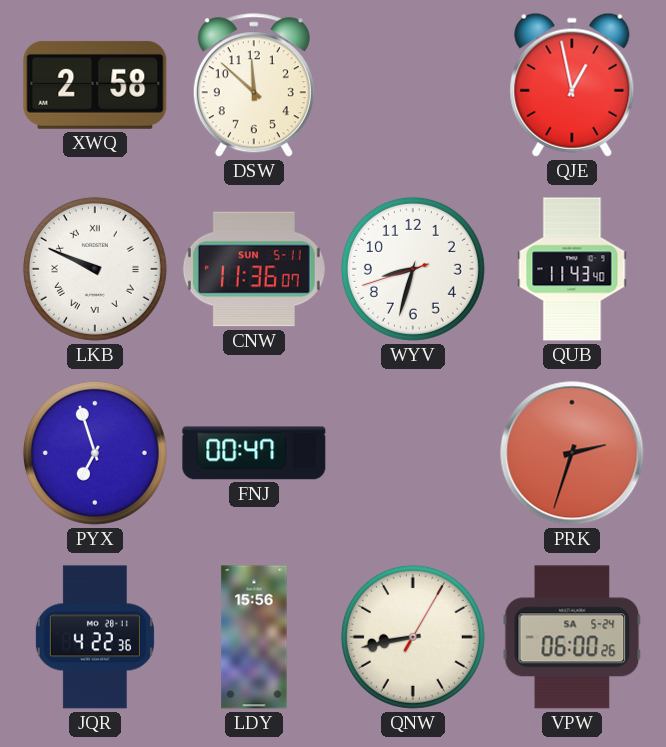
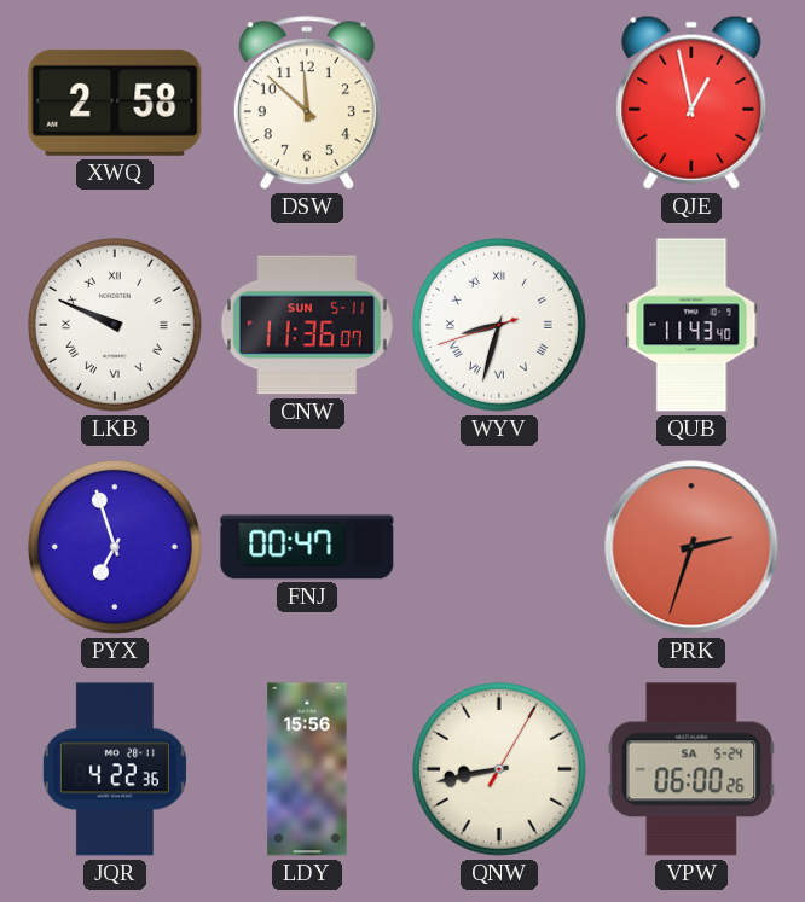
WYV numerals: Arabic -> Roman (499, 325)
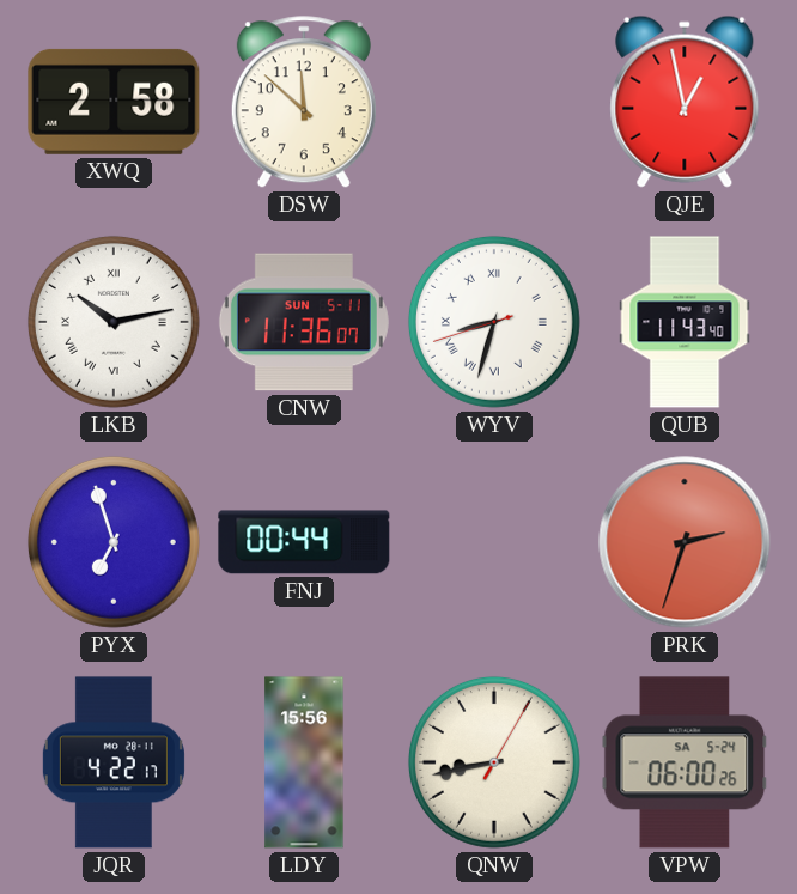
LKB: 9:49 -> 10:13 (114, 322)
FNJ: 00:47 -> 00:44 (304, 542)
JQR: 4:22:36 -> 4:22:17 (114, 762)
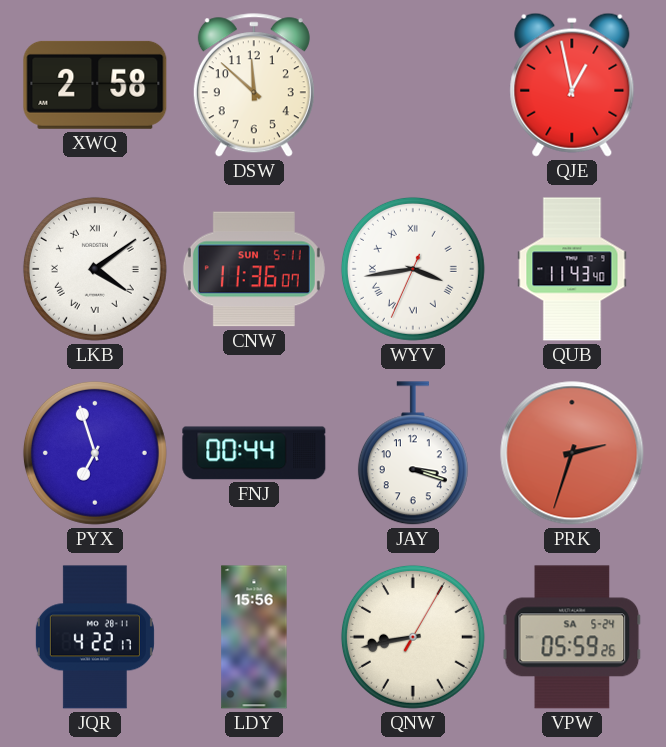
LKB: 10:13 -> 4:09 (95, 269)
WYV: 8:32 -> 3:43 (413, 269)
JAY: none -> 3:18 (413, 454)
VPW: 06:00 -> 05:59 (572, 637)
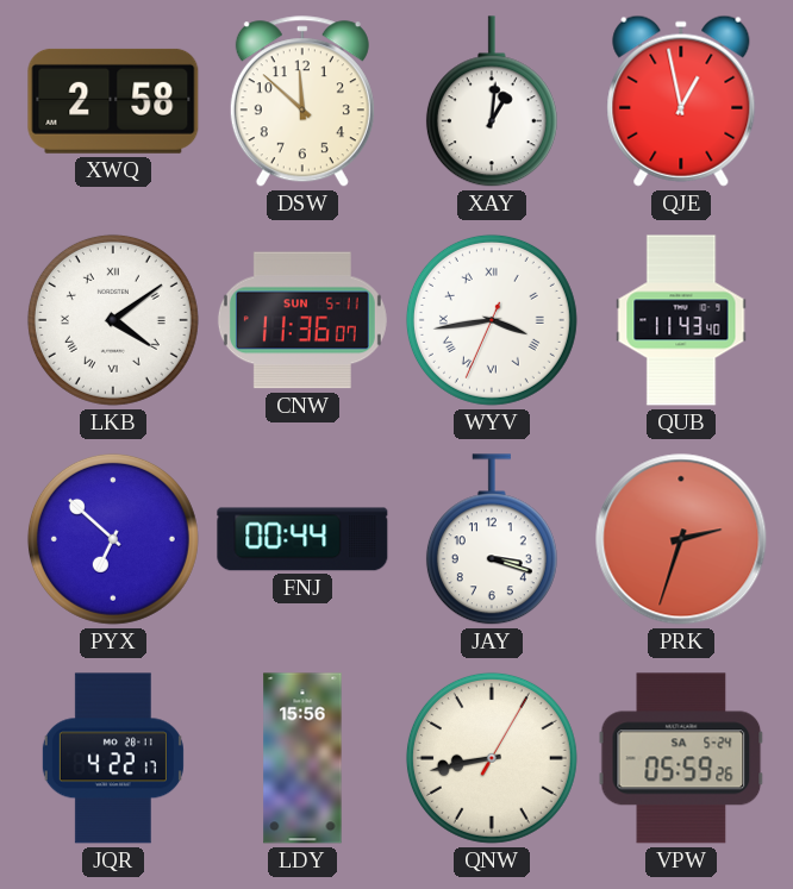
XAY: none -> 1:01 (492, 102)
PYX: 6:57 -> 6:52 (113, 539)
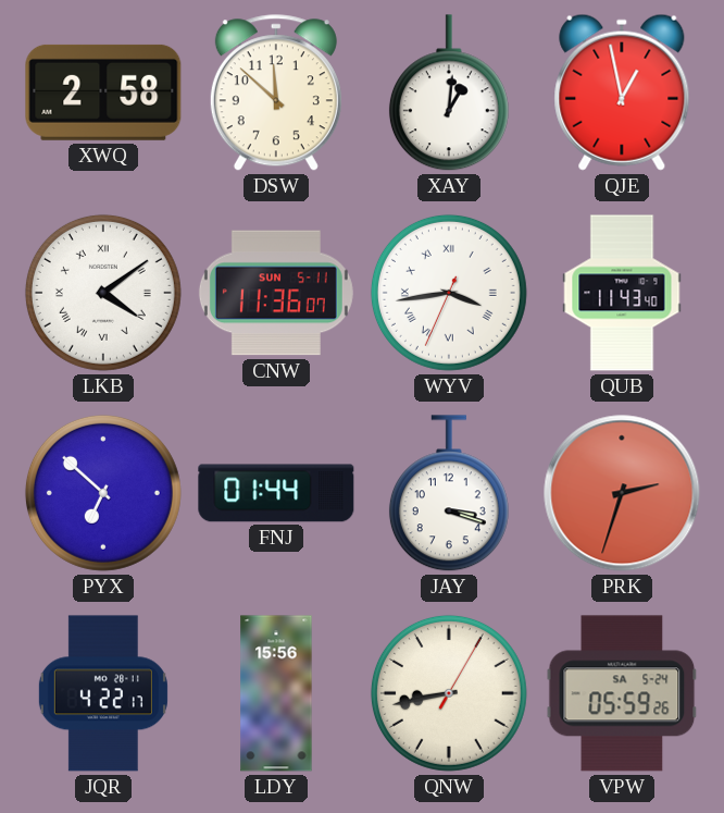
FNJ: 00:44 -> 01:44 (276, 493)
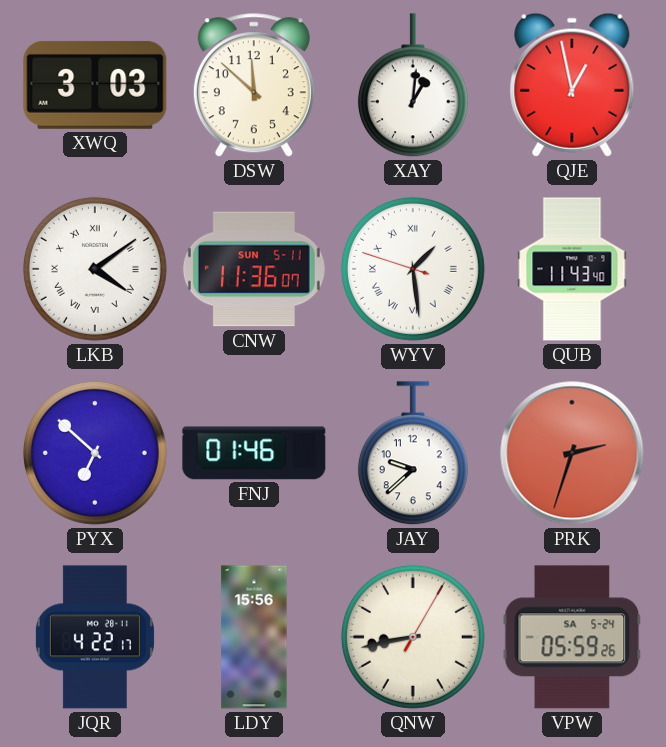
XWQ: 2:58 -> 3:03 (95, 85)
WYV: 3:43 -> 1:28 (413, 269)
FNJ: 01:44 -> 01:46 (254, 453)
JAY: 3:18 -> 9:38 (413, 454)
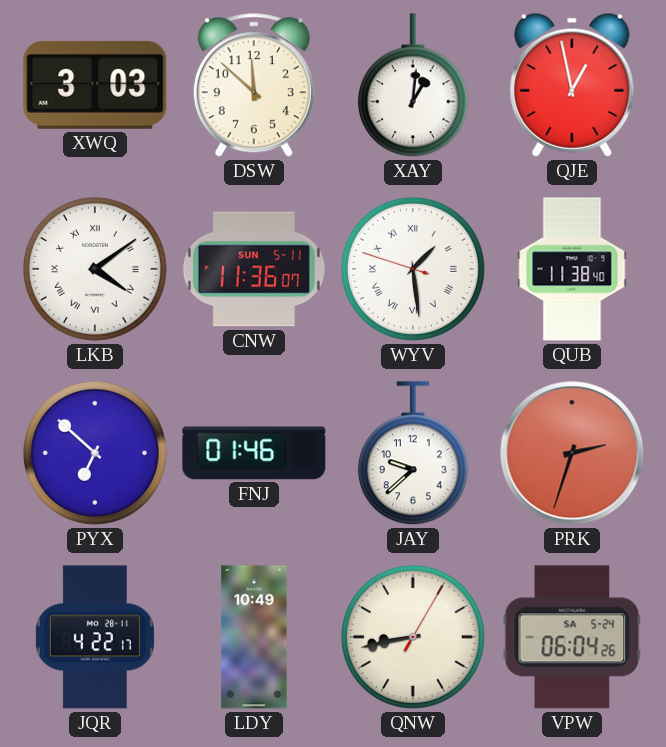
QUB: 11:43 -> 11:38 (572, 269)
LDY: 15:56 -> 10:49 (254, 637)
VPW: 05:59 -> 06:04 (572, 637)
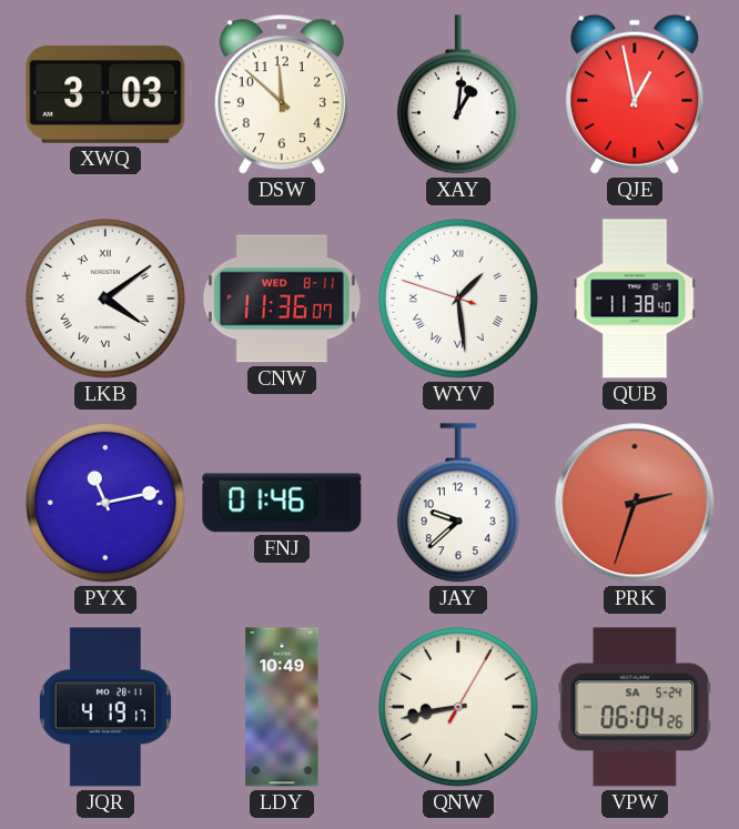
CNW date: SUN 5-11 -> WED 8-11 (282, 299)
PYX: 6:52 -> 11:13 (105, 503)
JQR: 4:22 -> 4:19 (105, 707)
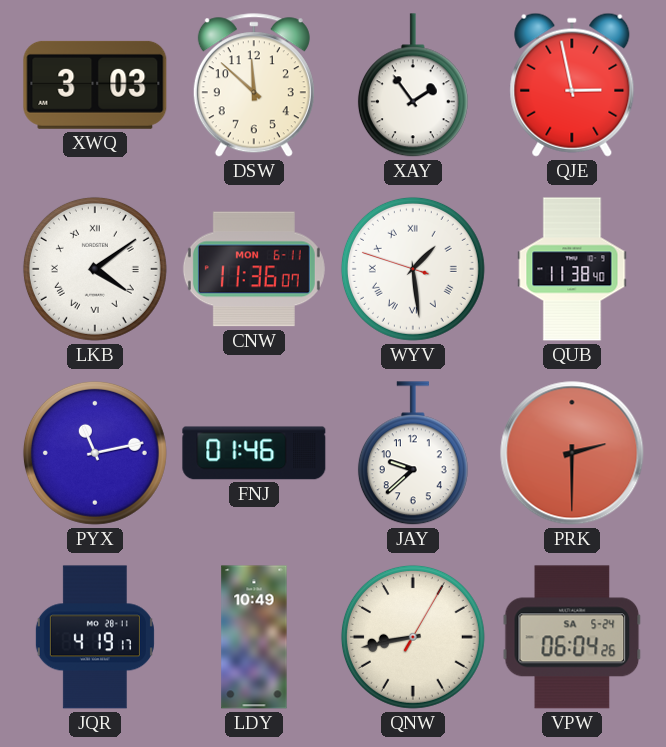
XAY: 1:01 -> 1:54 (413, 86)
QJE: 12:58 -> 2:58 (572, 85)
CNW date: WED 8-11 -> MON 6-11 (254, 269)
PRK: 2:33 -> 2:30 (572, 453)
